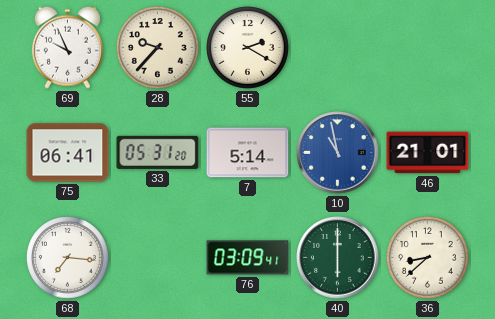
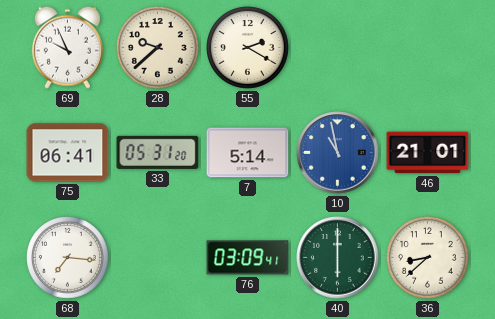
28: 9:37 -> 9:38 (158, 48)
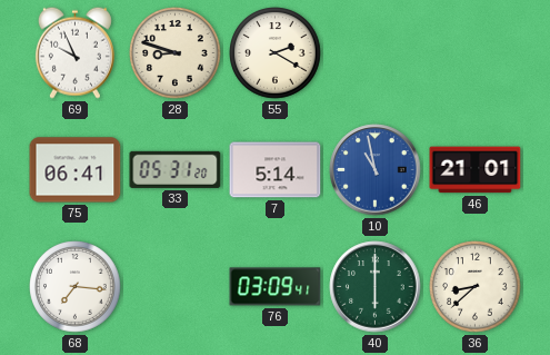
28: 9:38 -> 8:48 (176, 53)
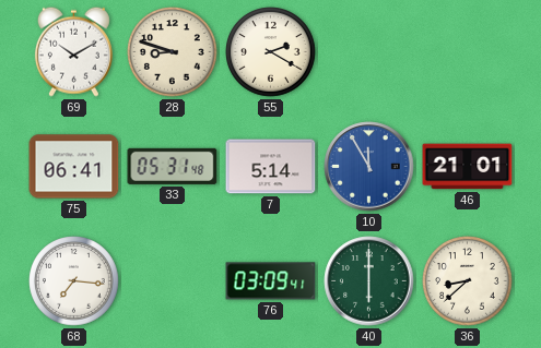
69: 9:56 -> 10:10 (73, 51)
33: 05:31:20 -> 05:31:48 (173, 166)
10: 10:58 -> 11:55 (369, 167)
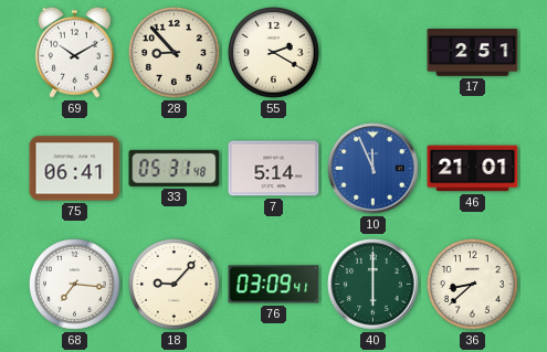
28: 8:48 -> 8:53 (175, 53)
17: none -> 2:51 (473, 53)
10: 11:55 -> 11:56 (374, 169)
18: none -> 9:07 (175, 285)
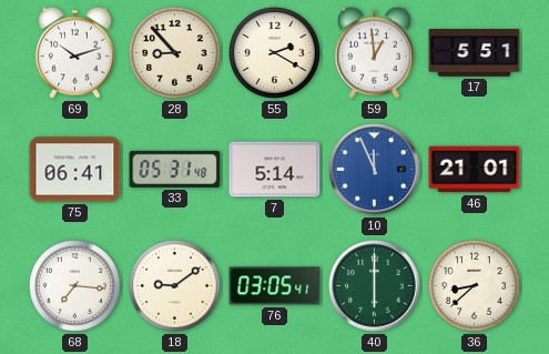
69: 10:10 -> 10:12 (74, 52)
59: none -> 12:59 (374, 52)
17: 2:51 -> 5:51 (475, 53)
18: 9:07 -> 9:09 (175, 286)
76: 03:09 -> 03:05 (275, 286)
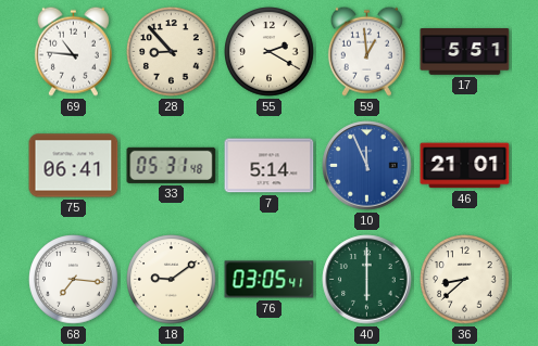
69: 10:12 -> 10:46 (73, 51)
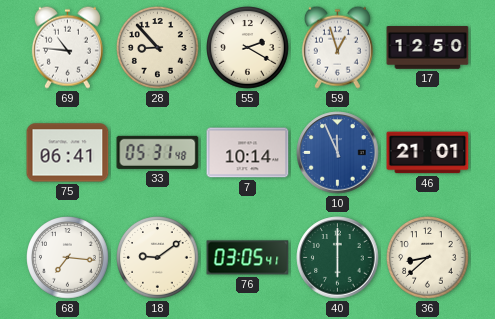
59: 12:59 -> 12:57 (337, 47)
17: 5:51 -> 12:50 (428, 48)
7: 5:14 -> 10:14 (248, 153)
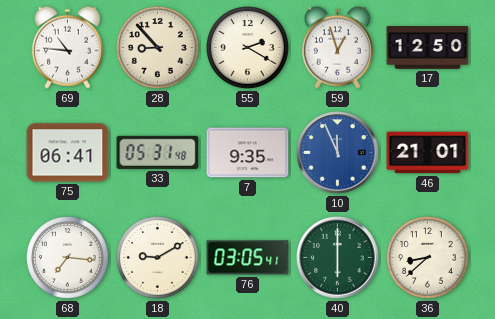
7: 10:14 -> 9:35 (248, 153)
18: 9:09 -> 9:10 (158, 258)
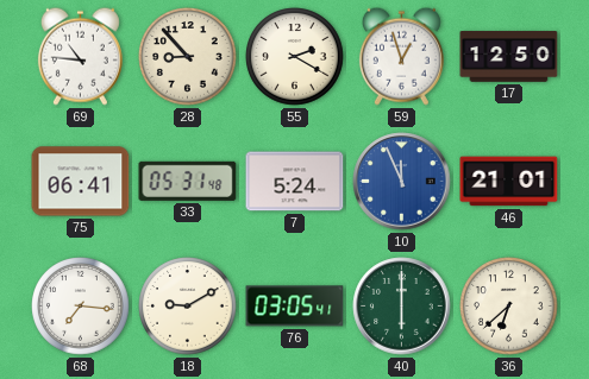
7: 9:35 -> 5:24 (295, 182)
36: 8:38 -> 6:38 (509, 307)
